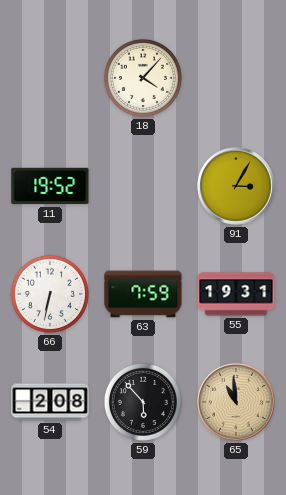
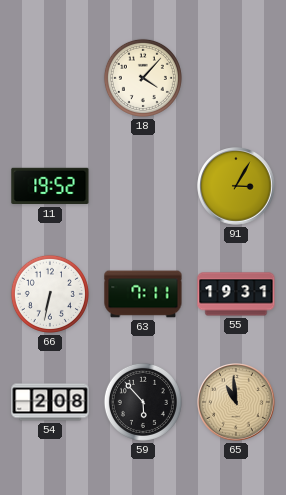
63: 7:59 -> 7:11 (143, 294)
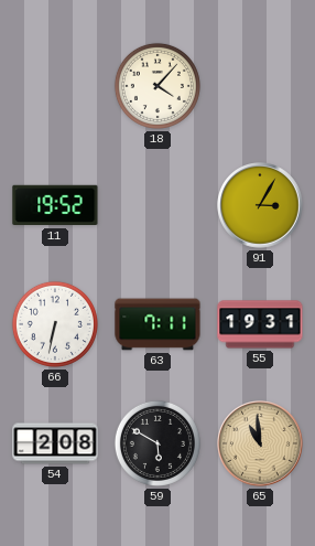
59: 5:53 -> 5:50 (157, 443)
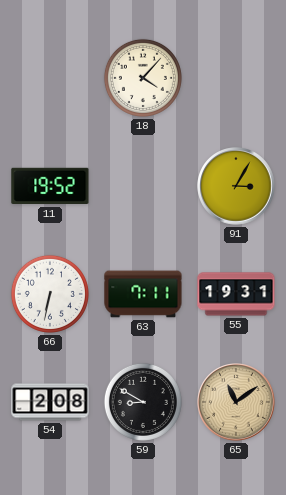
59: 5:50 -> 8:50 (143, 402)
65: 10:59 -> 11:09 (236, 402)
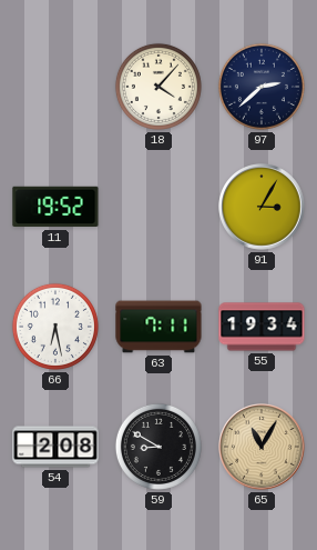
97: none -> 2:38 (262, 87)
66: 6:32 -> 6:28 (55, 327)
55: 19:31 -> 19:34 (262, 327)
65: 11:09 -> 11:05 (262, 447)
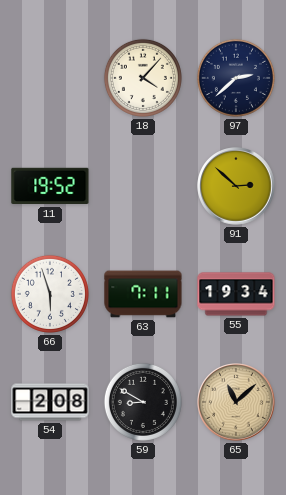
91: 3:05 -> 2:52 (236, 186)
66: 6:28 -> 5:57 (50, 294)
65: 11:05 -> 11:08 (236, 402)
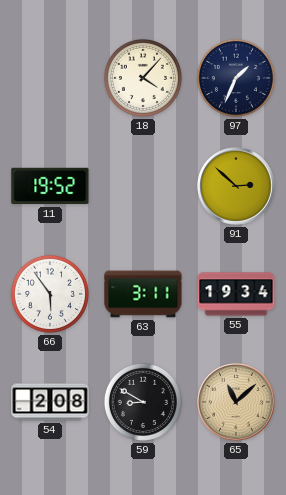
97: 2:38 -> 1:34 (236, 78)
66: 5:57 -> 5:54 (50, 294)
63: 7:11 -> 3:11 (143, 294)
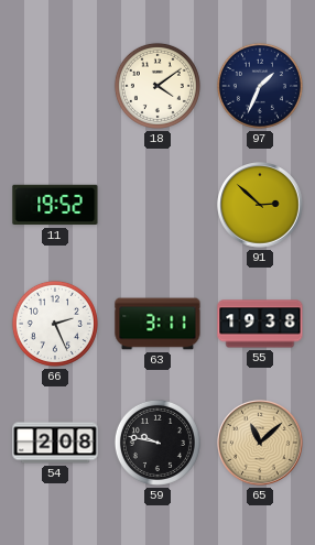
18: 4:07 -> 4:09 (157, 86)
66: 5:54 -> 2:26 (55, 324)
55: 19:34 -> 19:38 (260, 324)
59: 8:50 -> 9:47 (157, 443)
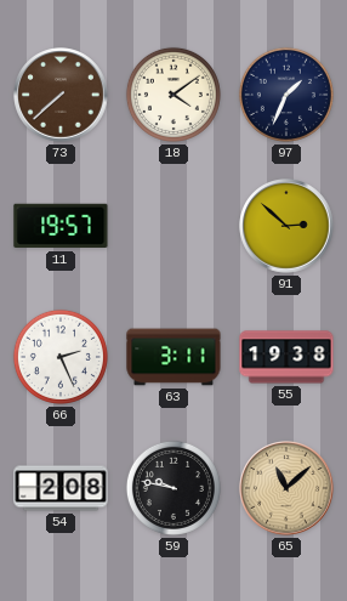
73: none -> 7:38 (61, 95)
11: 19:52 -> 19:57 (61, 226)
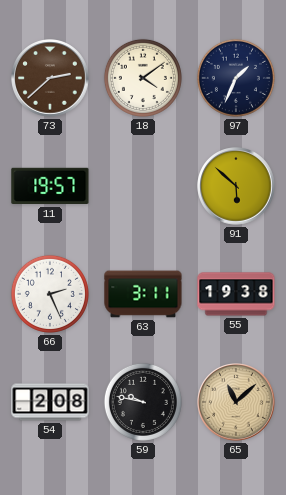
73: 7:38 -> 2:38 (50, 78)
91: 2:52 -> 5:52 (236, 186)
